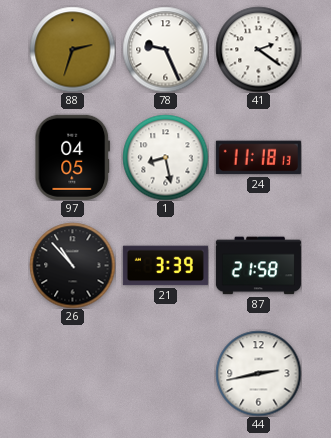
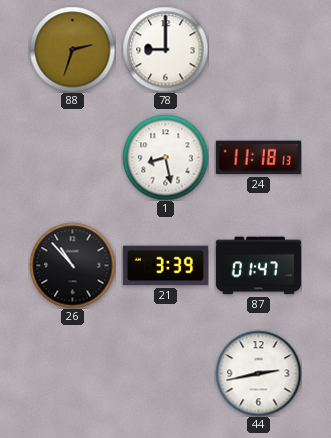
78: 9:26 -> 9:00 (165, 49)
41: 2:21 -> none (258, 49)
97: 04:05 -> none (73, 157)
87: 21:58 -> 01:47 (258, 266)
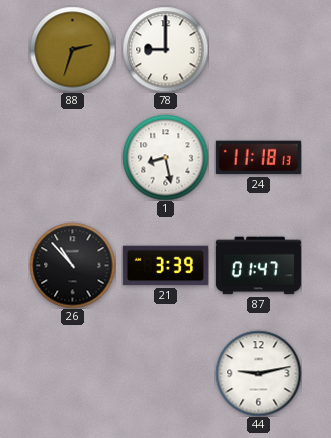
44: 2:43 -> 9:13 (258, 373)
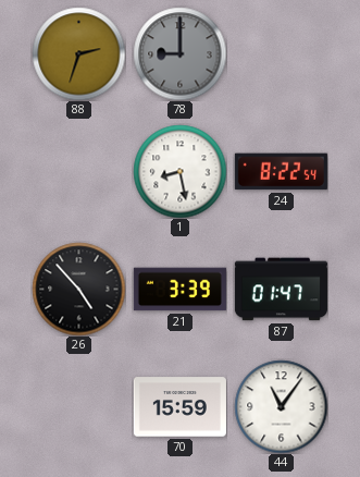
78 dial: white -> grey (179, 53)
24: 11:18 -> 8:22 (281, 172)
26: 10:53 -> 4:53 (78, 289)
70: none -> 15:59 (179, 407)
44: 9:13 -> 11:06 (281, 406)
